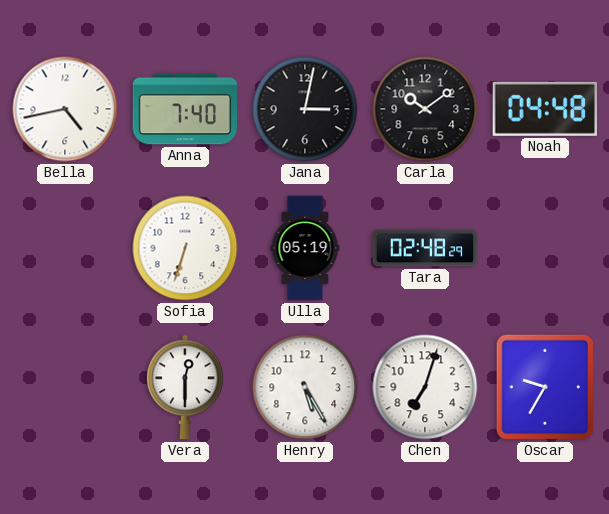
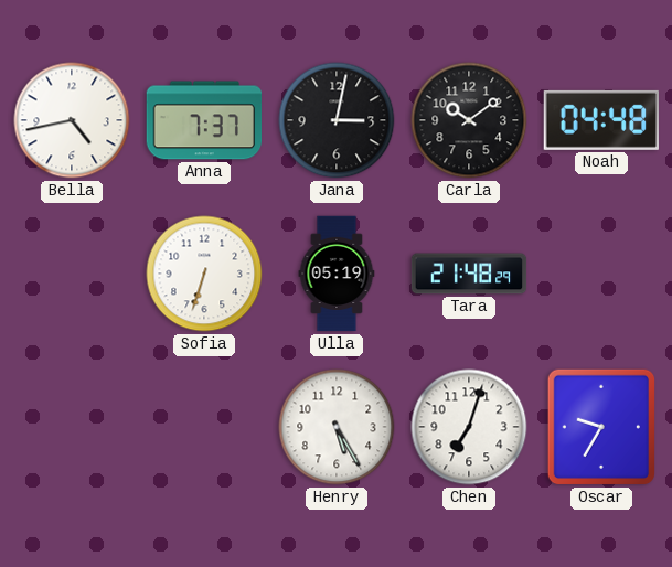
Anna: 7:40 -> 7:37 (204, 120)
Tara: 02:48 -> 21:48 (469, 274)
Vera: 12:30 -> none (185, 387)
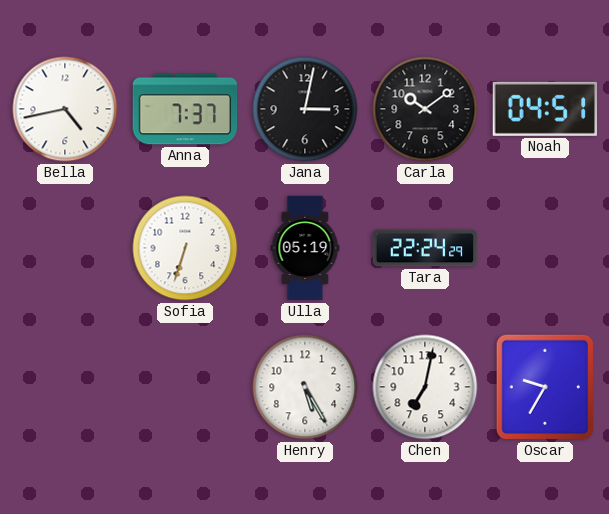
Noah: 04:48 -> 04:51 (544, 109)
Tara: 21:48 -> 22:24 (425, 248)
Chen: 7:03 -> 7:02 (425, 387)
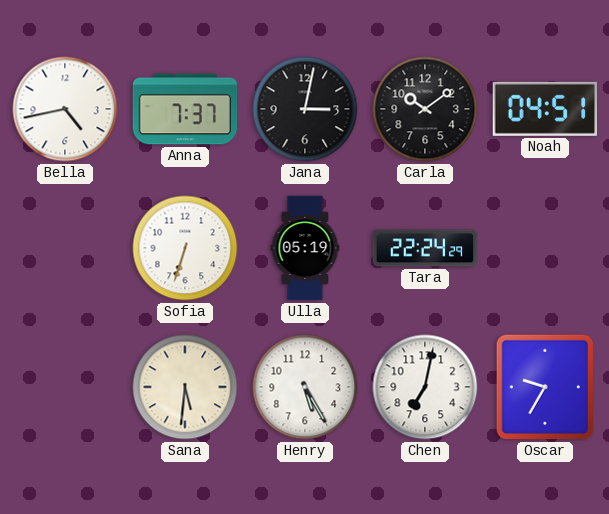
Sana: none -> 5:31 (185, 387)
